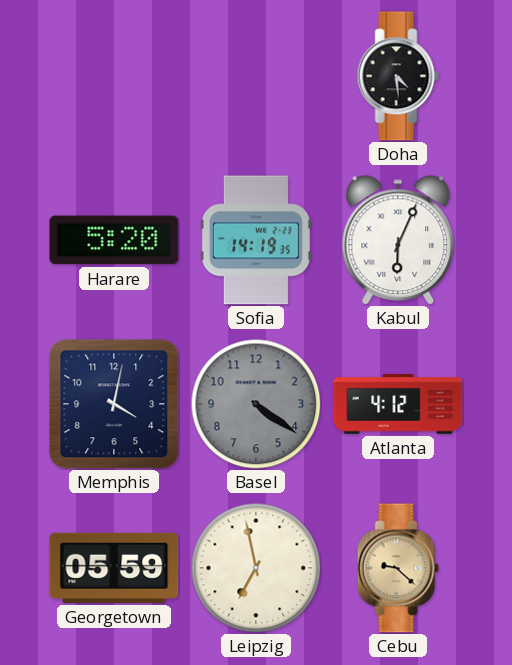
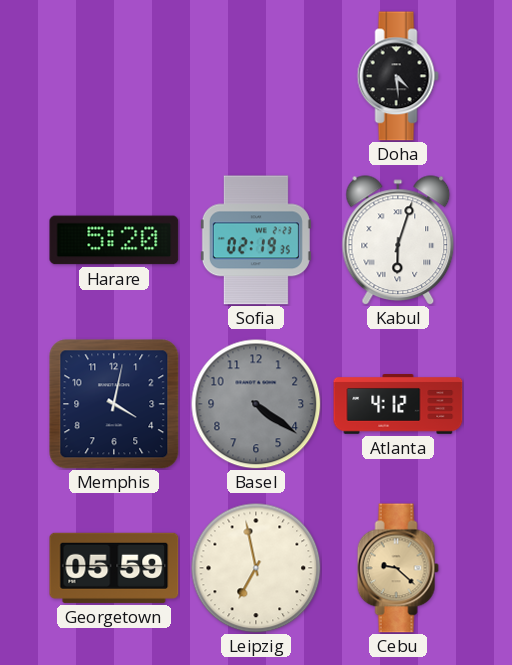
Sofia: 14:19 -> 02:19 (256, 240)
Kabul: 6:04 -> 6:03 (398, 240)
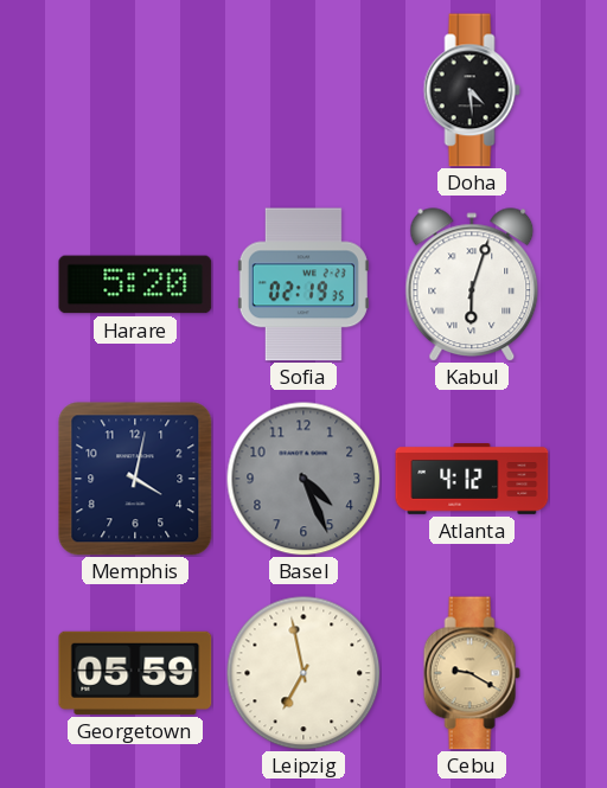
Basel: 4:21 -> 4:26 (303, 479)
Cebu: 9:22 -> 9:20 (472, 673)
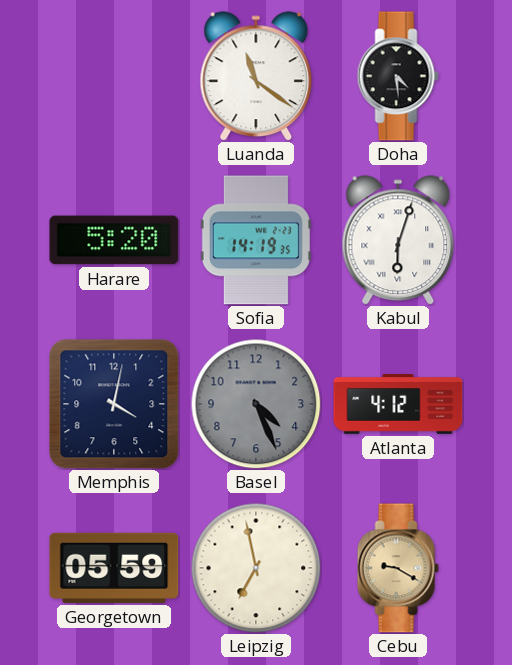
Luanda: none -> 11:21 (256, 76)
Sofia: 02:19 -> 14:19 (256, 240)
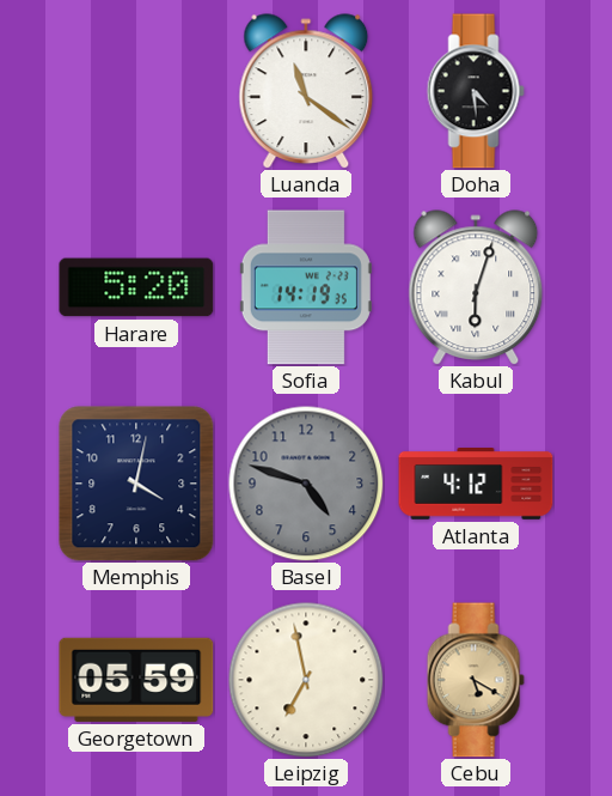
Basel: 4:26 -> 4:48 (306, 484)
Cebu: 9:20 -> 5:20 (476, 680)
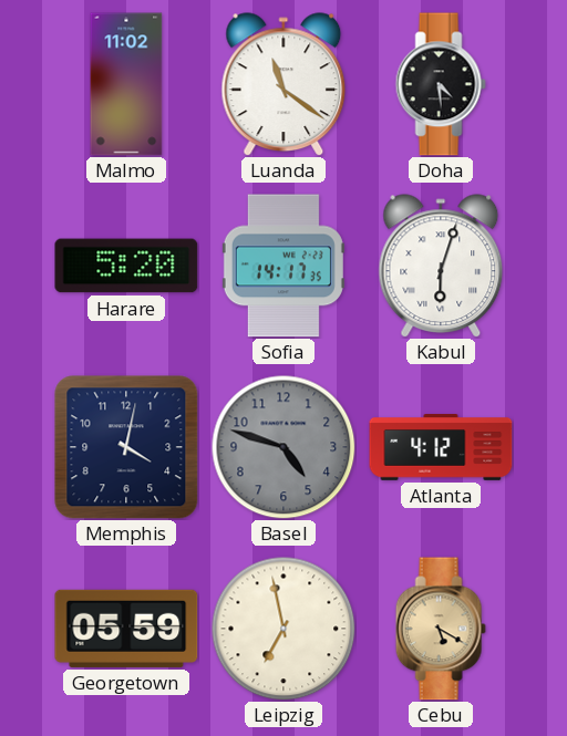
Malmo: none -> 11:02 (126, 84)
Sofia: 14:19 -> 14:17 (283, 266)
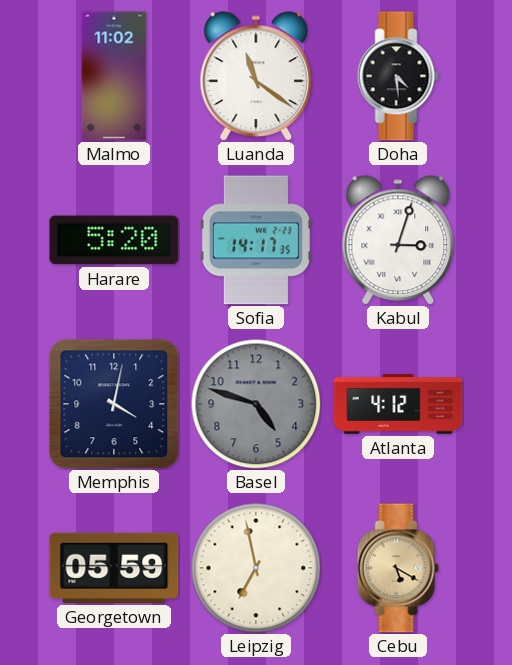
Kabul: 6:03 -> 3:03 (398, 240)
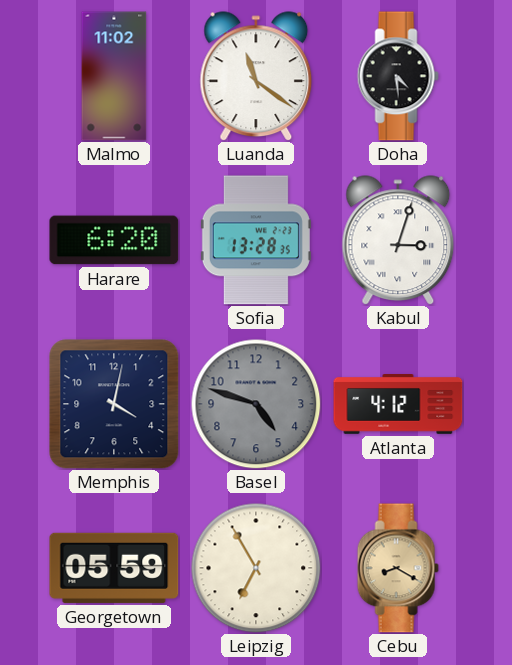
Harare: 5:20 -> 6:20 (114, 240)
Sofia: 14:17 -> 13:28 (256, 240)
Leipzig: 6:58 -> 6:55 (256, 568)
Cebu: 5:20 -> 8:20 (398, 568)
